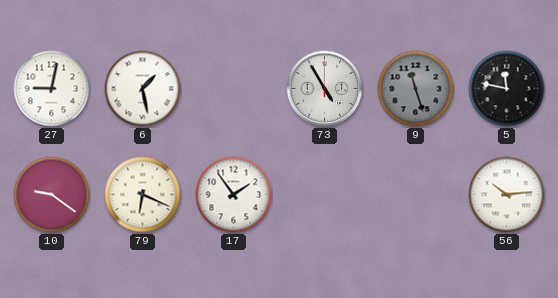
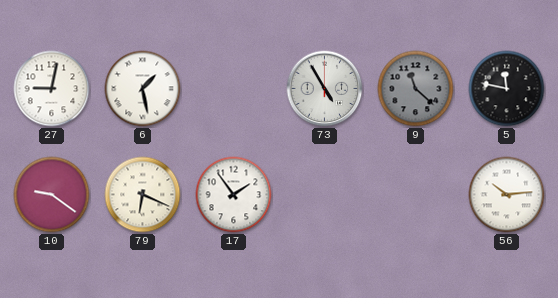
9: 11:27 -> 11:22 (416, 89)
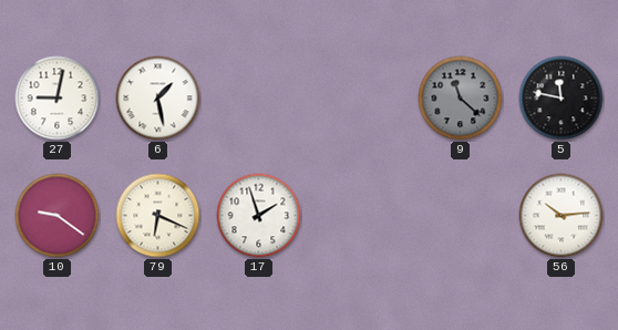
73: 4:55 -> none (325, 89)
17: 1:54 -> 1:57 (259, 216)
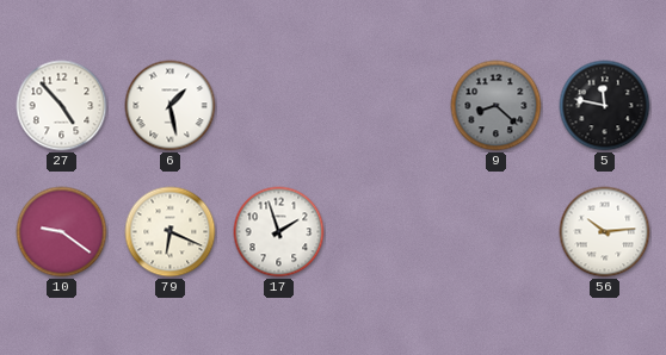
27: 9:02 -> 4:53 (62, 106)
9: 11:22 -> 8:22 (497, 106)
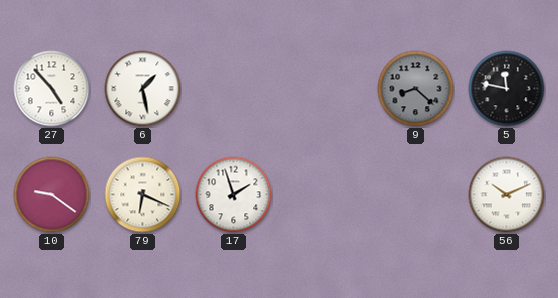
56: 10:14 -> 10:11 (507, 195)
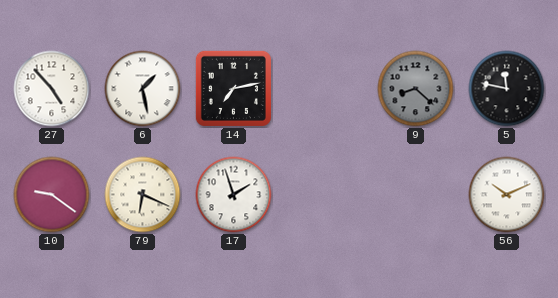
14: none -> 7:13 (233, 88)
